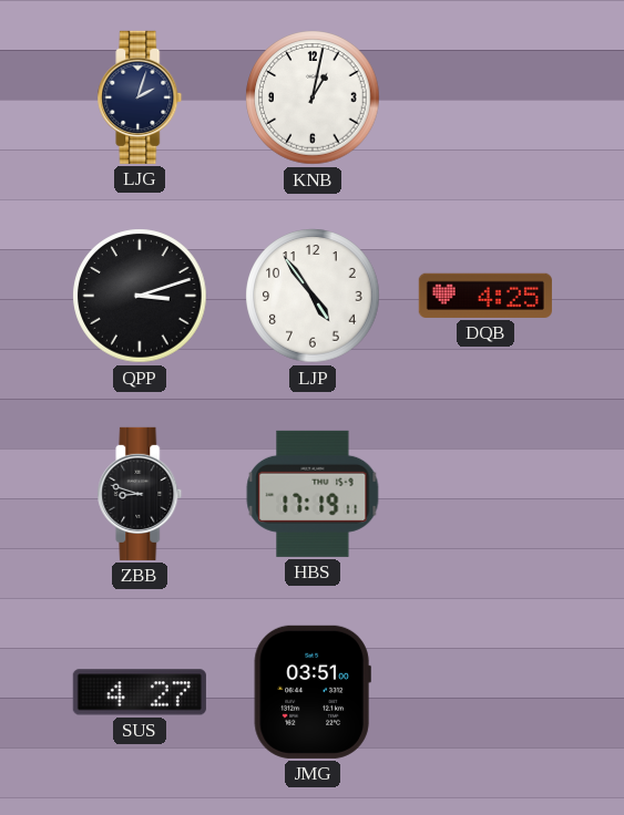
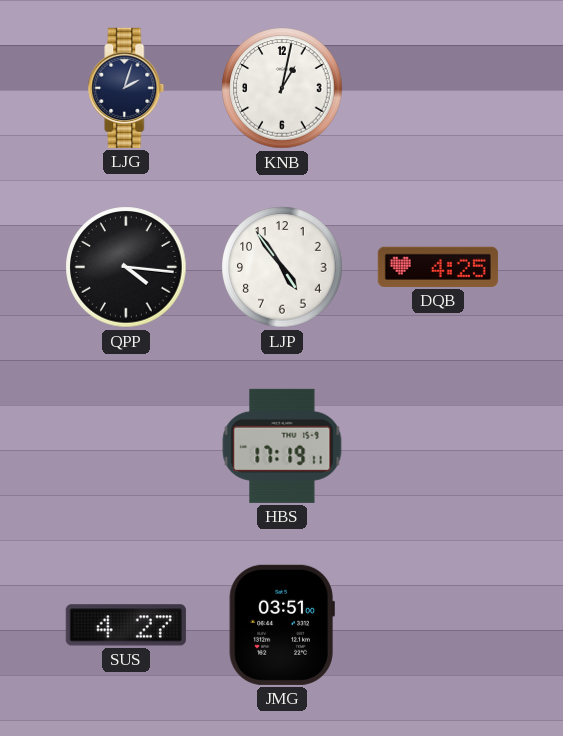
QPP: 3:12 -> 4:16 (126, 267)
ZBB: 8:48 -> none (140, 494)
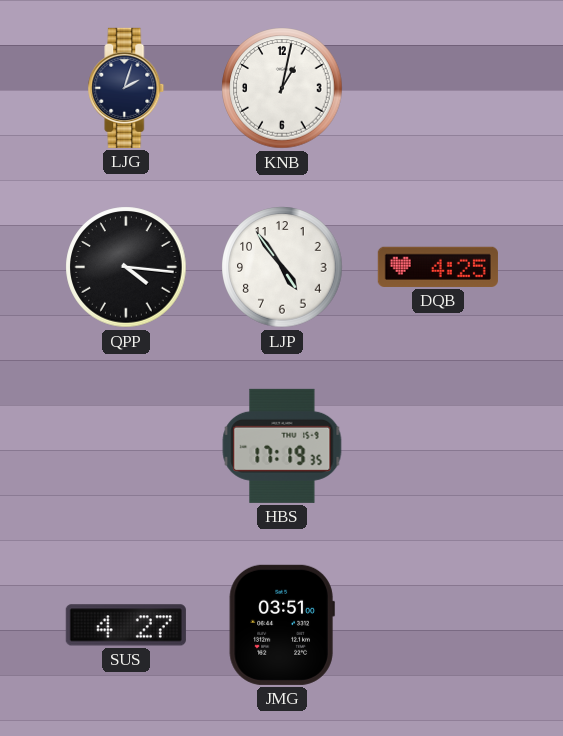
HBS: 17:19:11 -> 17:19:35 (282, 446)
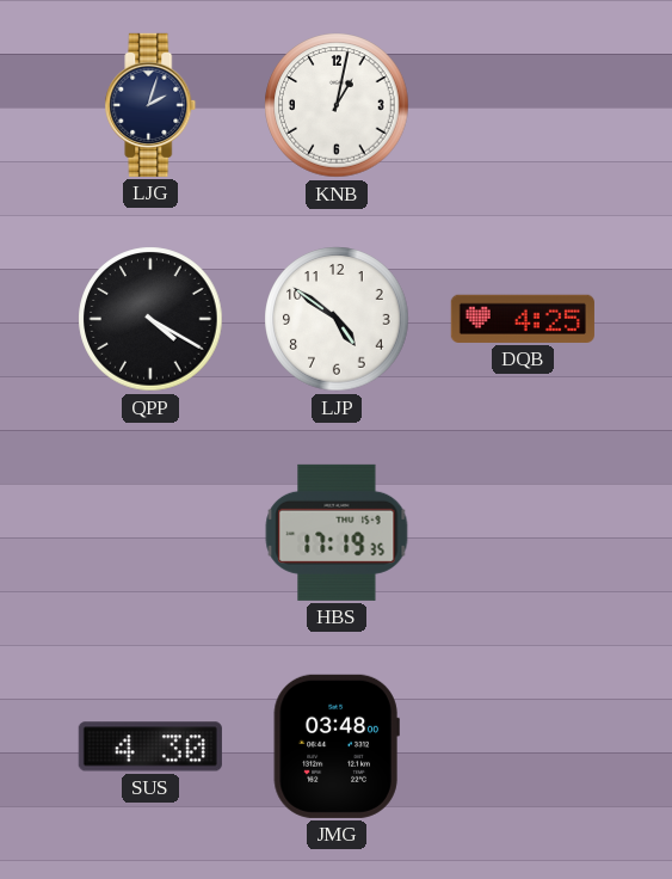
QPP: 4:16 -> 4:20 (150, 319)
LJP: 4:54 -> 4:51 (337, 319)
SUS: 4:27 -> 4:30 (150, 746)
JMG: 03:51 -> 03:48 (337, 746)
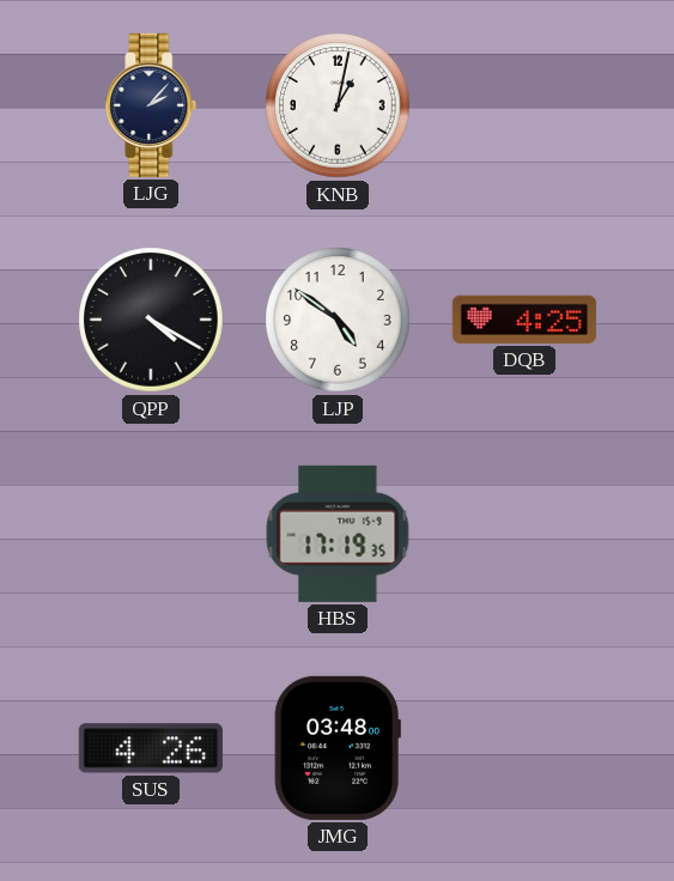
LJG: 2:03 -> 2:07 (151, 105)
SUS: 4:30 -> 4:26 (151, 748)
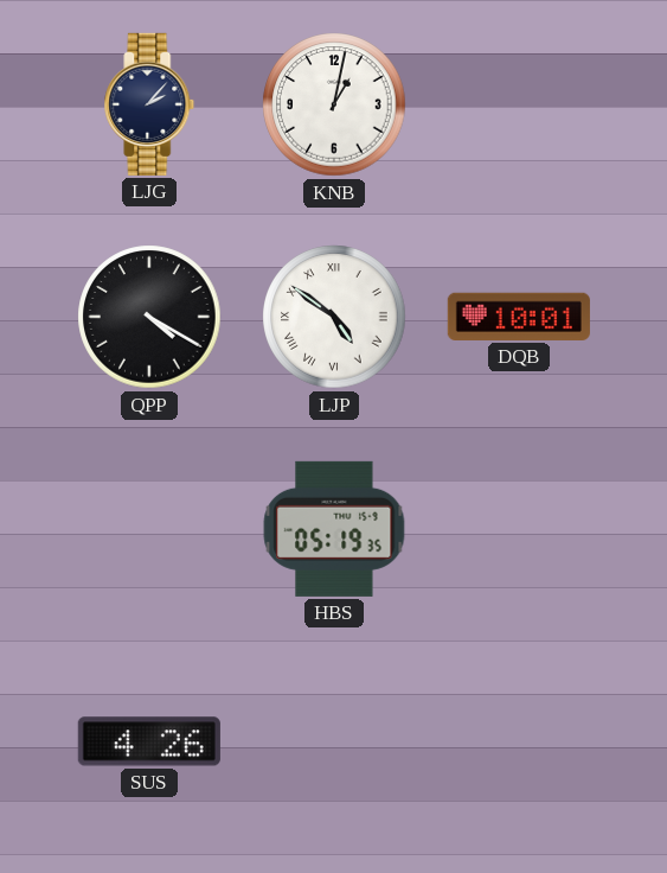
LJP numerals: Arabic -> Roman (334, 317)
DQB: 4:25 -> 10:01 (519, 317)
HBS: 17:19 -> 05:19 (334, 529)
JMG: 03:48 -> none (338, 748)
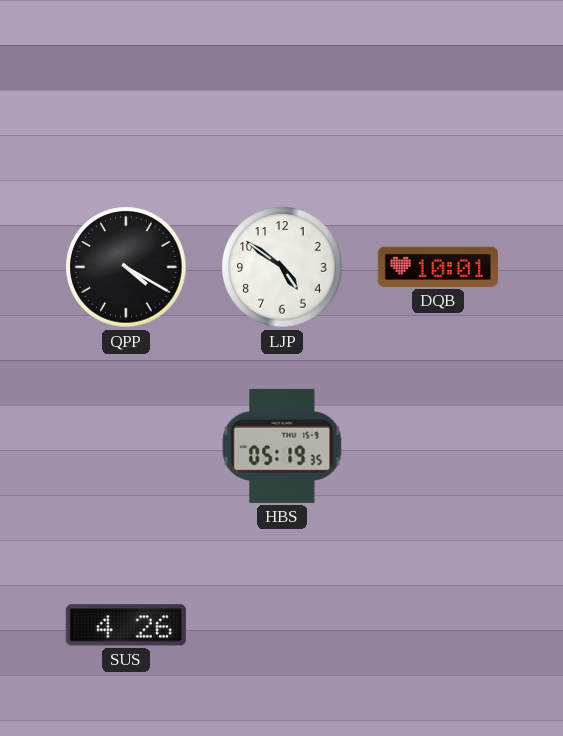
LJG: 2:07 -> none (149, 104)
KNB: 1:02 -> none (334, 104)
LJP numerals: Roman -> Arabic (282, 267)
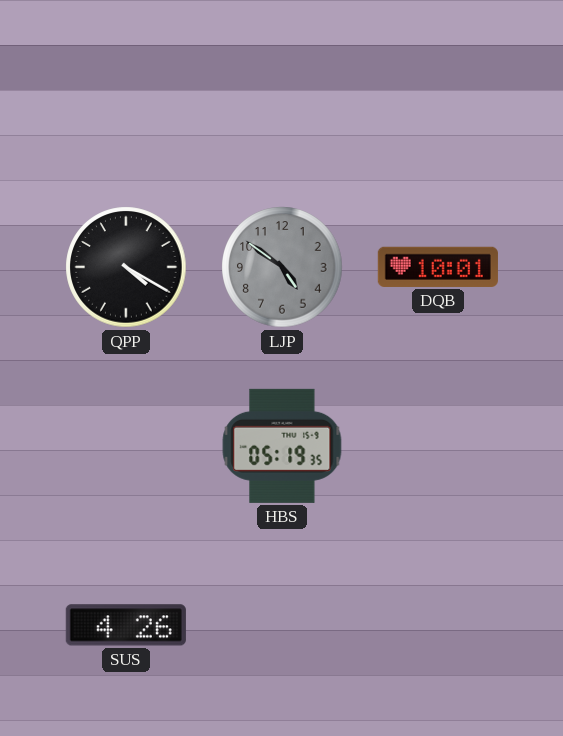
LJP dial: white -> grey (282, 267)
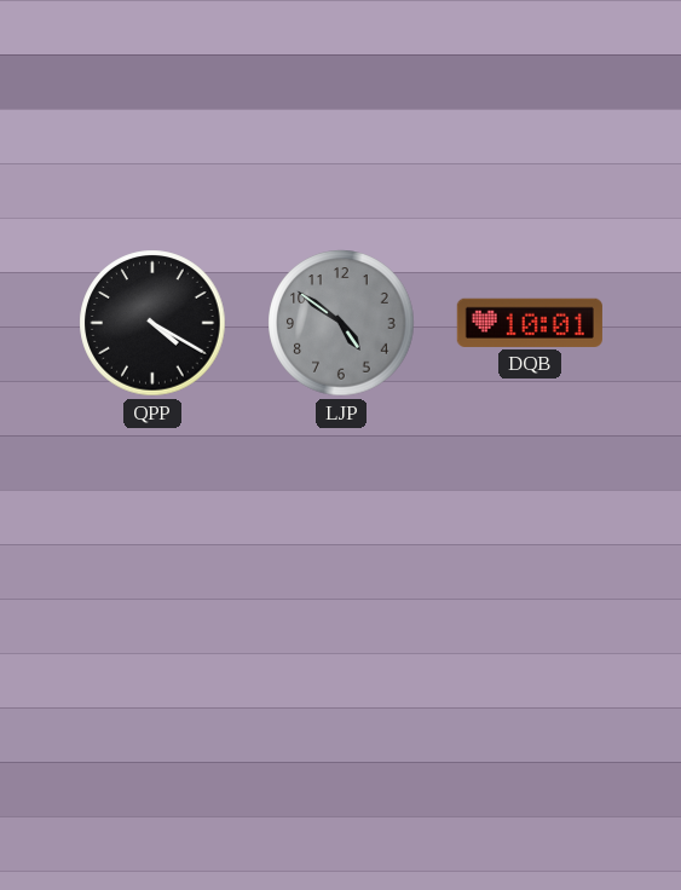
HBS: 05:19 -> none (282, 446)
SUS: 4:26 -> none (126, 625)
